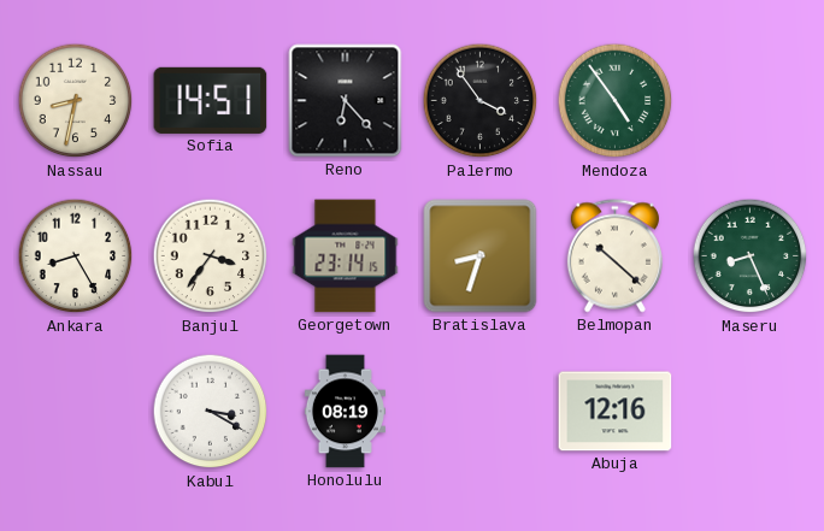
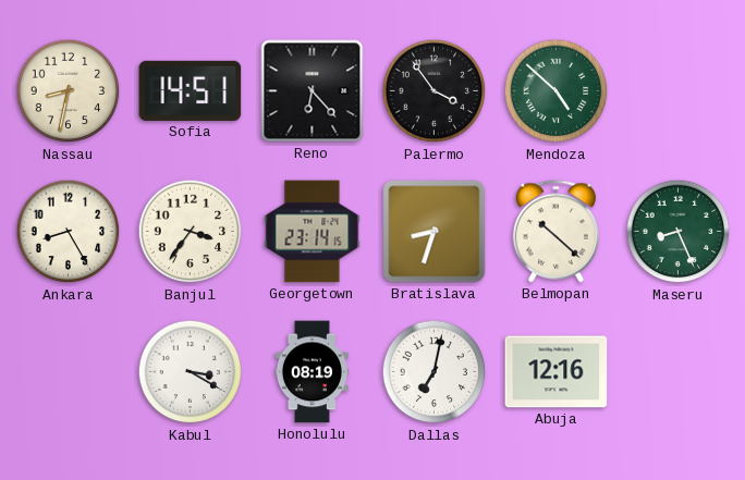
Mendoza: 4:54 -> 4:52 (557, 91)
Dallas: none -> 7:02 (435, 372)
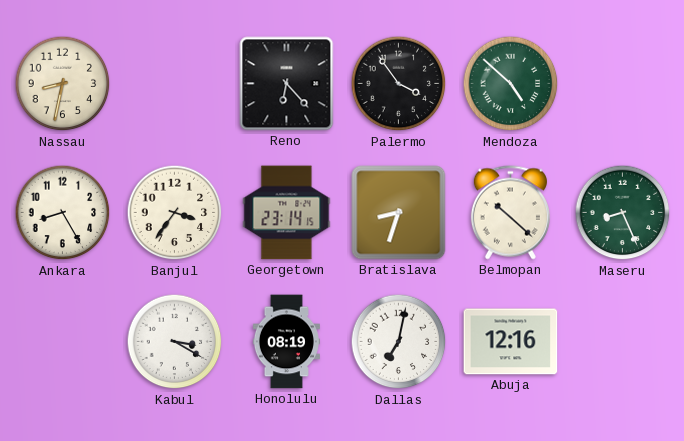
Sofia: 14:51 -> none (191, 90)
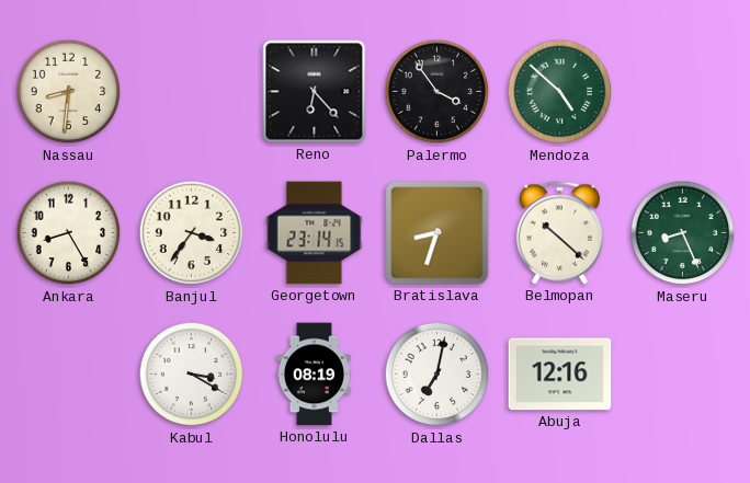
Nassau: 8:32 -> 8:31 (69, 92)
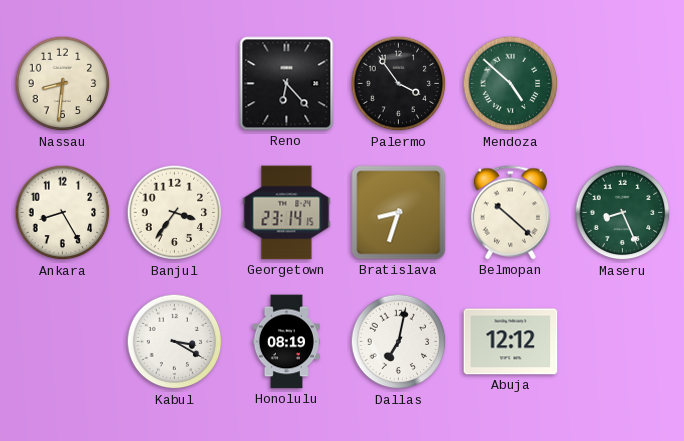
Abuja: 12:16 -> 12:12 (511, 342)
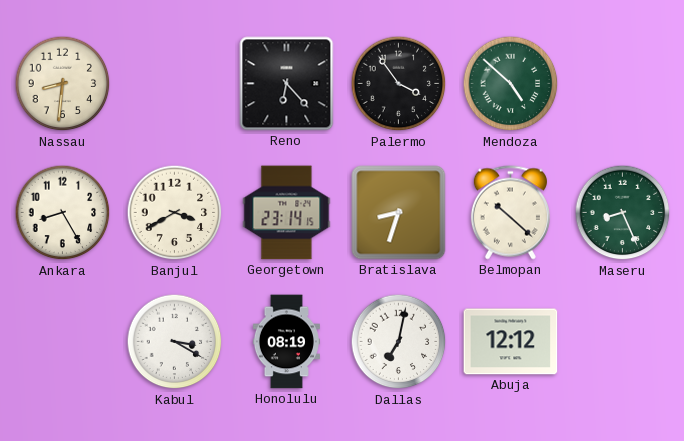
Banjul: 3:36 -> 3:40 (175, 213)
